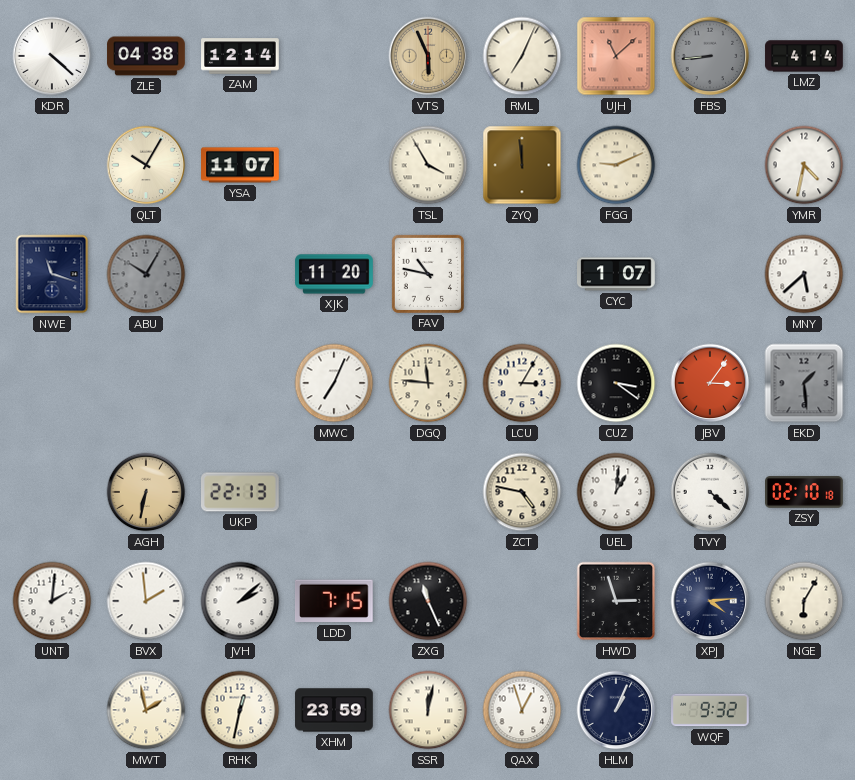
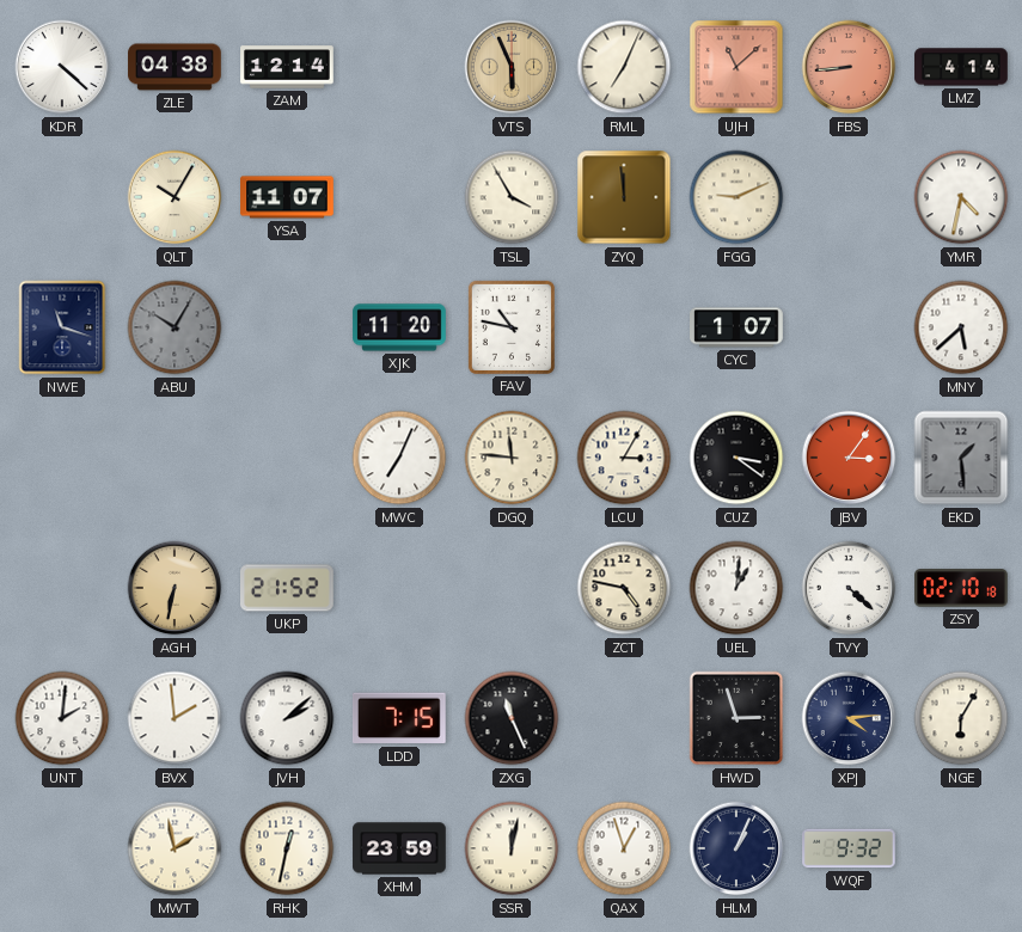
FBS dial: grey -> salmon (849, 67)
UKP: 22:13 -> 21:52 (288, 588)
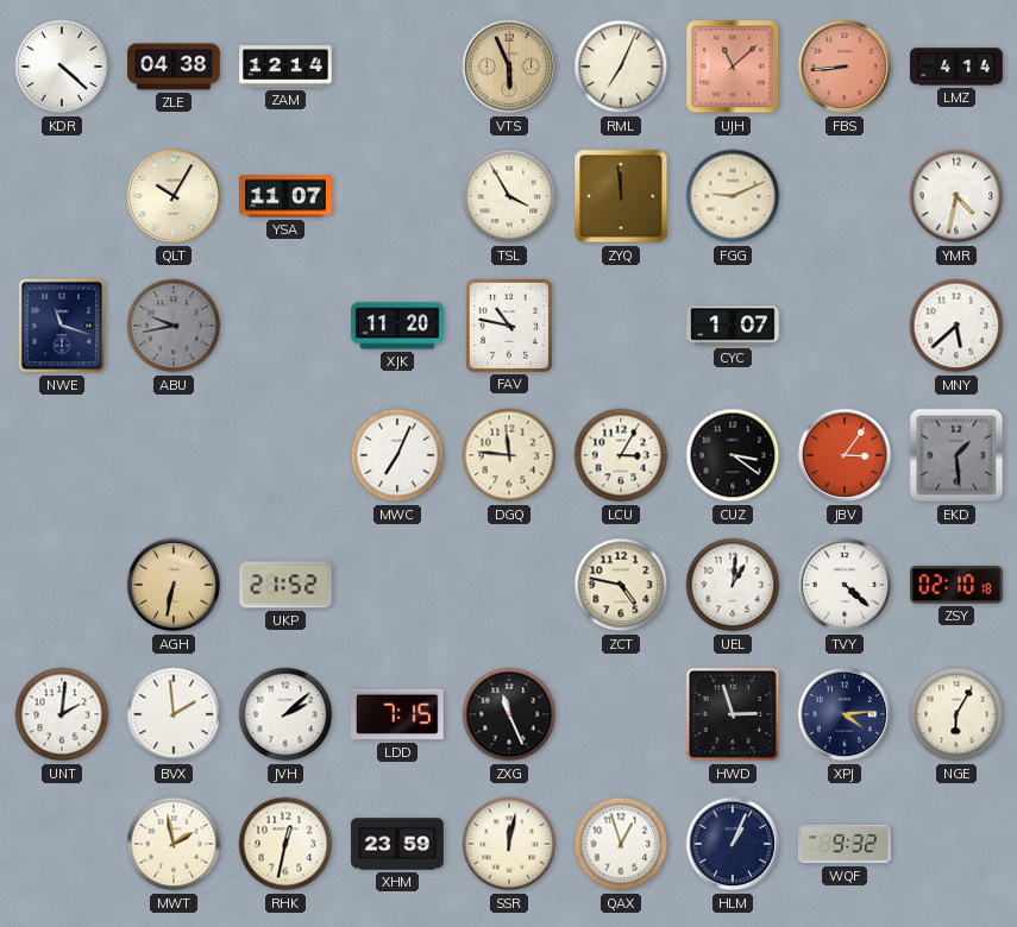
ABU: 10:05 -> 9:43 (174, 326)
